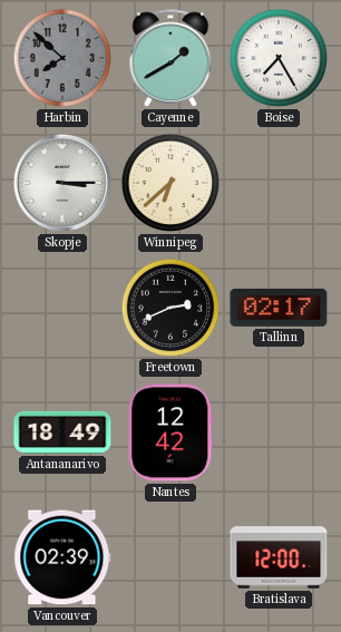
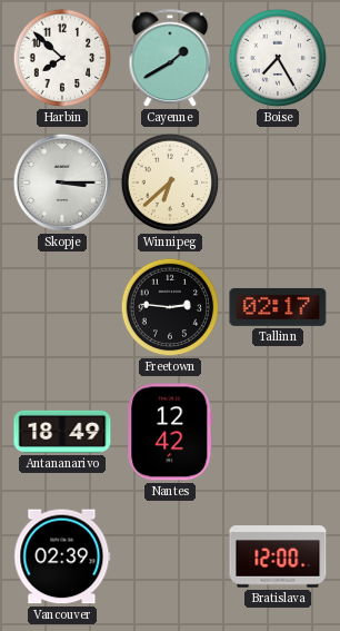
Harbin dial: grey -> white (62, 58)
Freetown: 2:41 -> 2:46 (170, 307)
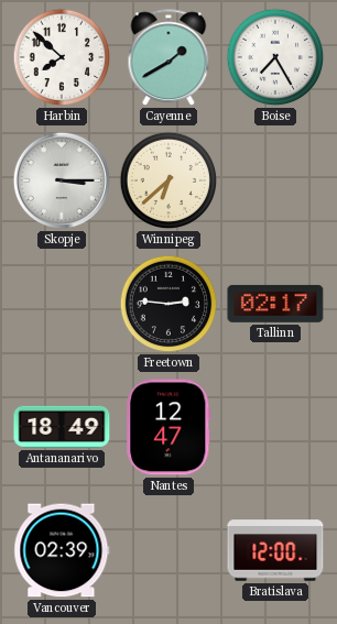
Nantes: 12:42 -> 12:47 (168, 427)
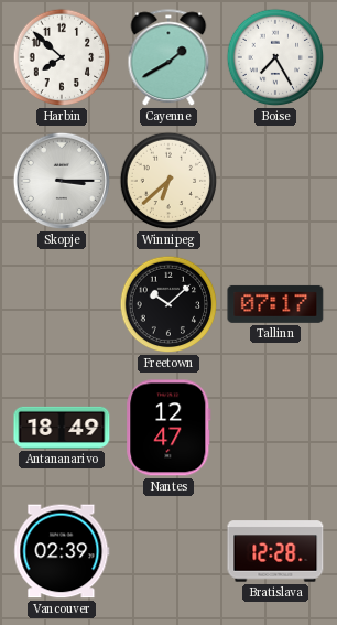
Freetown: 2:46 -> 10:08 (168, 304)
Tallinn: 02:17 -> 07:17 (275, 304)
Bratislava: 12:00 -> 12:28 (275, 551)
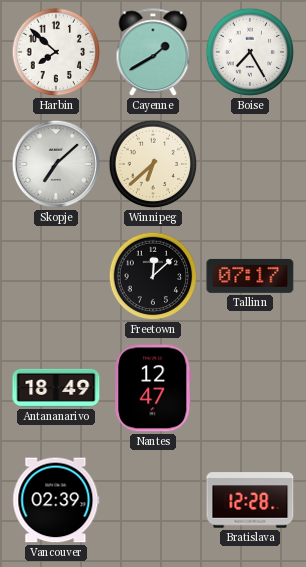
Skopje: 3:15 -> 7:08 (56, 164)
Freetown: 10:08 -> 12:08 (153, 276)
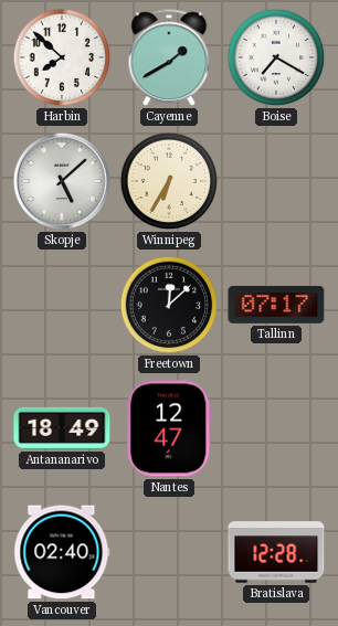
Boise: 7:25 -> 7:20 (276, 57)
Skopje: 7:08 -> 5:08 (62, 181)
Winnipeg: 6:38 -> 6:35 (169, 181)
Vancouver: 02:39 -> 02:40 (62, 552)
